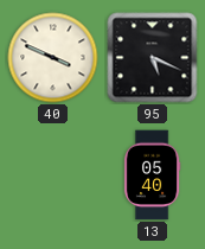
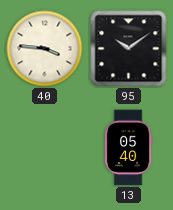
40: 3:49 -> 3:46 (45, 49)
95: 5:19 -> 10:09 (129, 49)
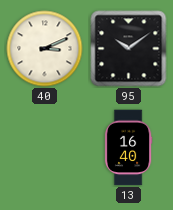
40: 3:46 -> 3:11 (45, 49)
13: 05:40 -> 16:40 (128, 148)
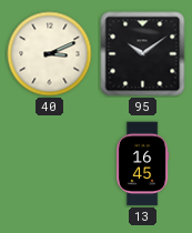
13: 16:40 -> 16:45 (142, 164)
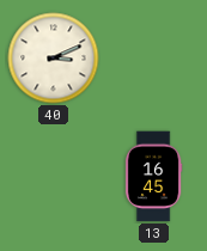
95: 10:09 -> none (143, 54)
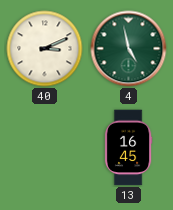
4: none -> 4:58 (129, 49)
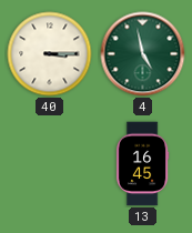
40: 3:11 -> 3:15 (50, 54)
